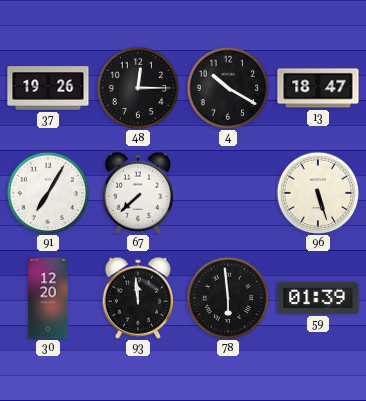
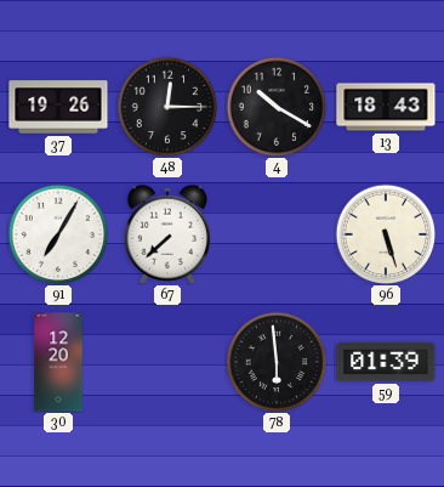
13: 18:47 -> 18:43 (386, 107)
93: 11:59 -> none (137, 298)
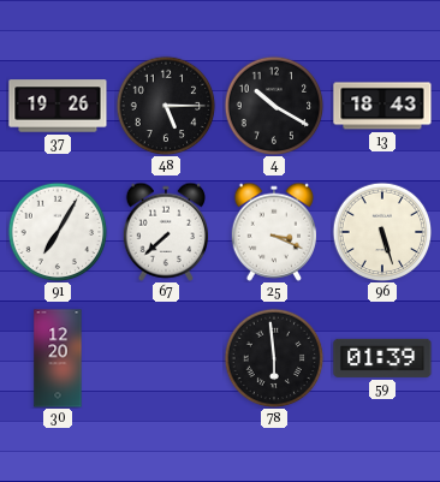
48: 12:15 -> 5:15 (166, 106)
25: none -> 3:19 (273, 232)
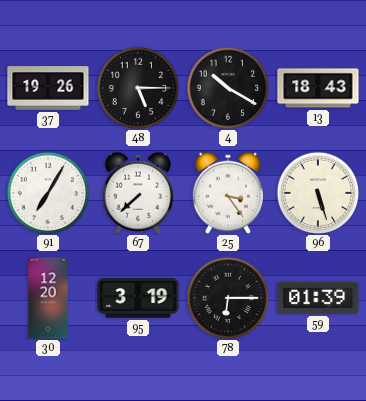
25: 3:19 -> 3:24 (227, 193)
95: none -> 3:19 (138, 298)
78: 5:59 -> 6:15 (228, 298)
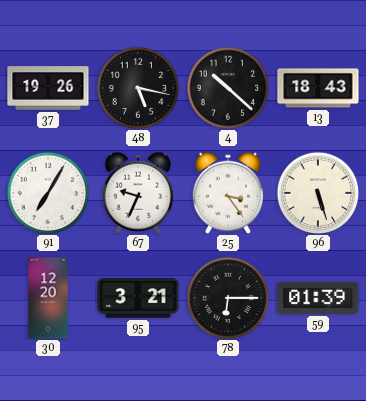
48: 5:15 -> 5:17 (138, 88)
4: 10:20 -> 10:22 (228, 88)
67: 7:38 -> 9:34 (137, 193)
95: 3:19 -> 3:21 (138, 298)
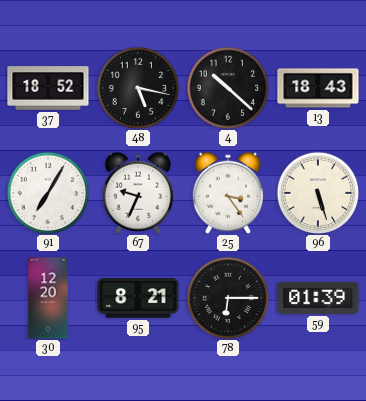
37: 19:26 -> 18:52 (48, 88)
95: 3:21 -> 8:21 (138, 298)
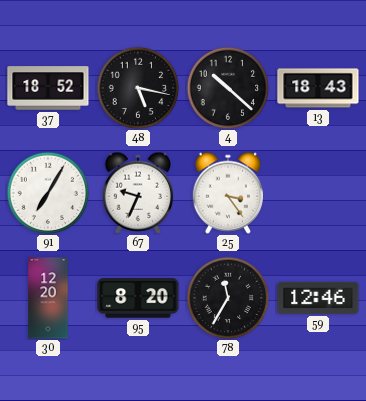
96: 5:27 -> none (318, 193)
95: 8:21 -> 8:20 (138, 298)
78: 6:15 -> 11:35 (228, 298)
59: 01:39 -> 12:46 (318, 298)
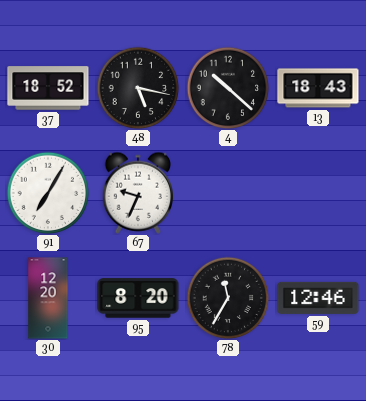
25: 3:24 -> none (227, 193)
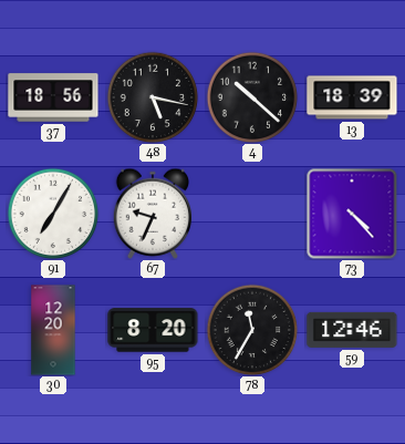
37: 18:52 -> 18:56 (53, 97)
13: 18:43 -> 18:39 (352, 97)
73: none -> 4:23 (352, 214)
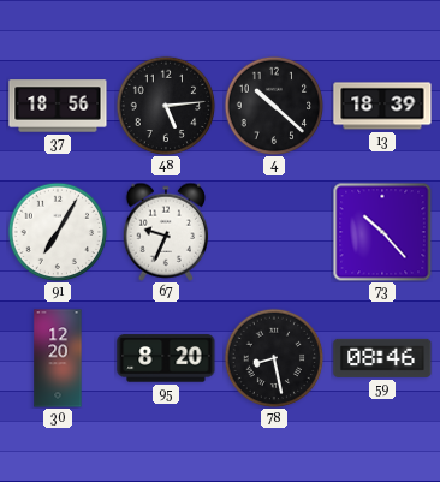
48: 5:17 -> 5:14 (166, 106)
73: 4:23 -> 10:23 (382, 232)
78: 11:35 -> 8:28 (274, 358)
59: 12:46 -> 08:46 (382, 358)
